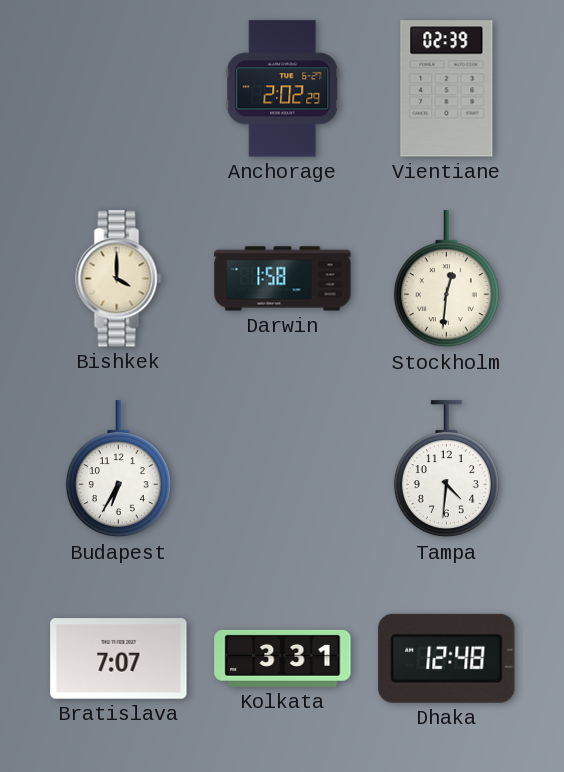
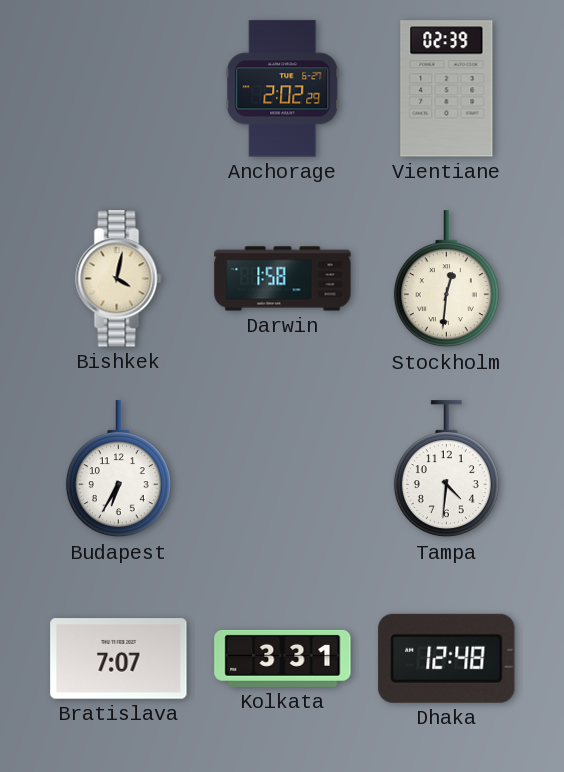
Bishkek: 4:00 -> 4:02 (119, 279)
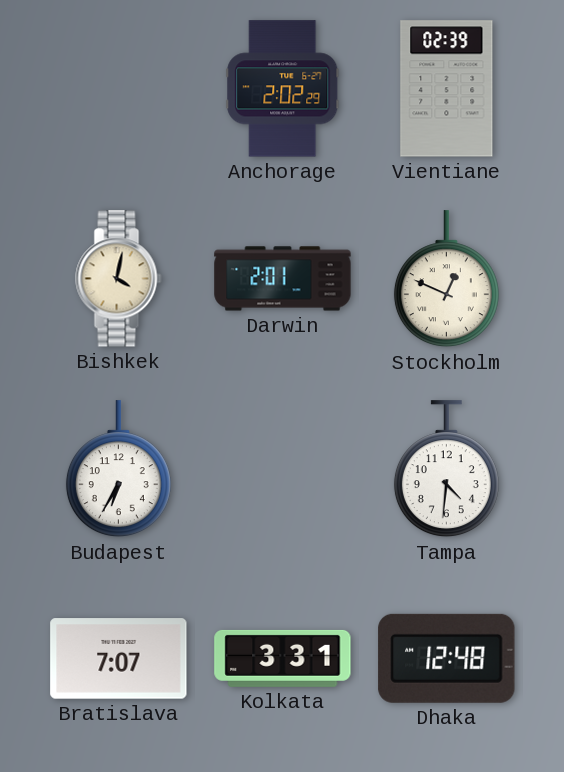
Darwin: 1:58 -> 2:01 (283, 279)
Stockholm: 12:31 -> 12:49 (446, 279)
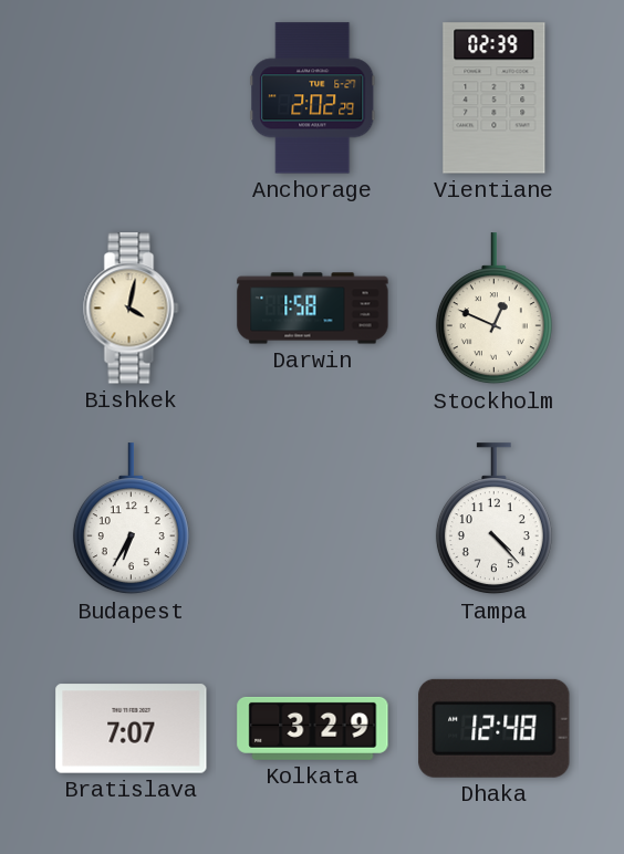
Darwin: 2:01 -> 1:58 (313, 309)
Tampa: 4:31 -> 4:23 (493, 519)
Kolkata: 3:31 -> 3:29 (313, 728)
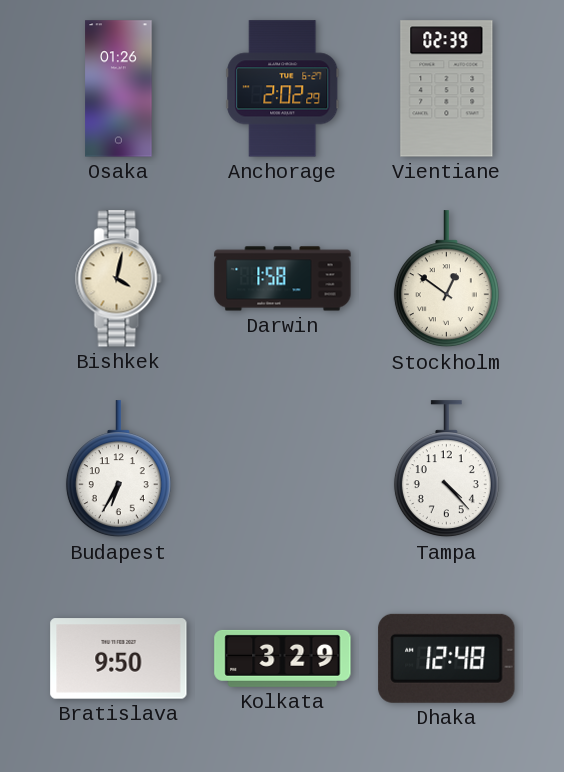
Osaka: none -> 01:26 (119, 89)
Stockholm: 12:49 -> 12:51 (446, 279)
Bratislava: 7:07 -> 9:50 (119, 659)
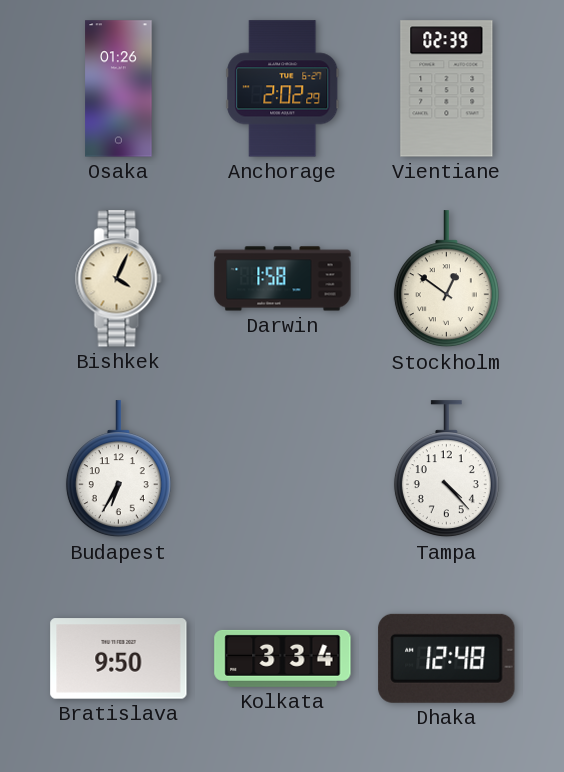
Bishkek: 4:02 -> 4:04 (119, 279)
Kolkata: 3:29 -> 3:34 (283, 658)
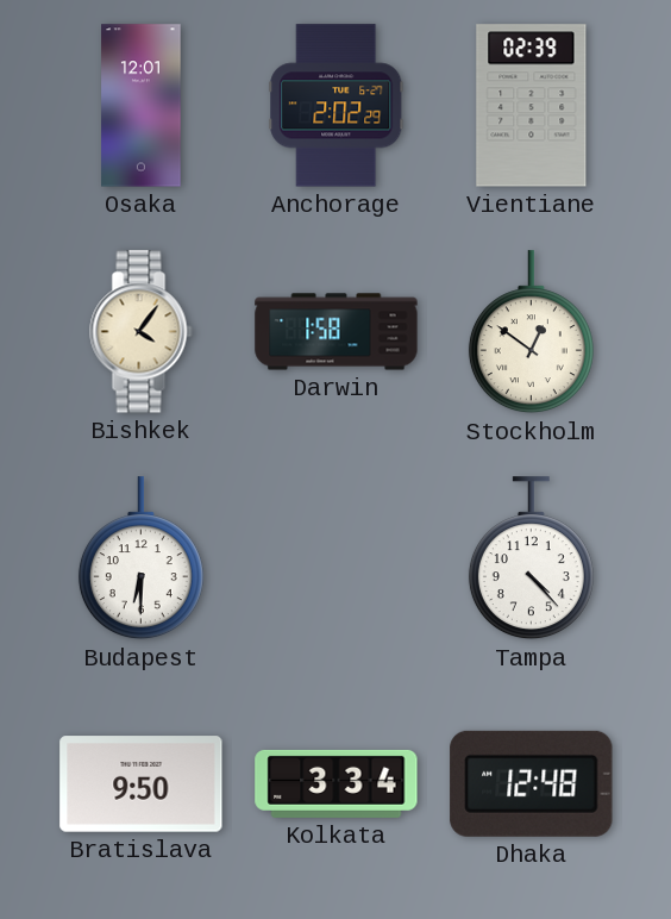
Osaka: 01:26 -> 12:01 (142, 106)
Bishkek: 4:04 -> 4:06 (142, 332)
Budapest: 6:35 -> 6:30 (140, 558)
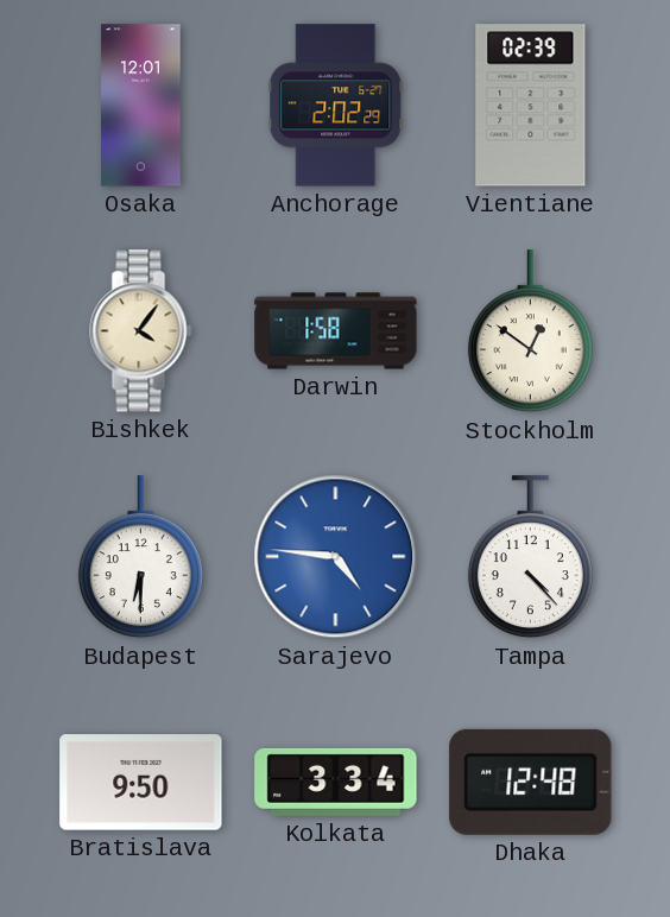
Sarajevo: none -> 4:46 (336, 557)
